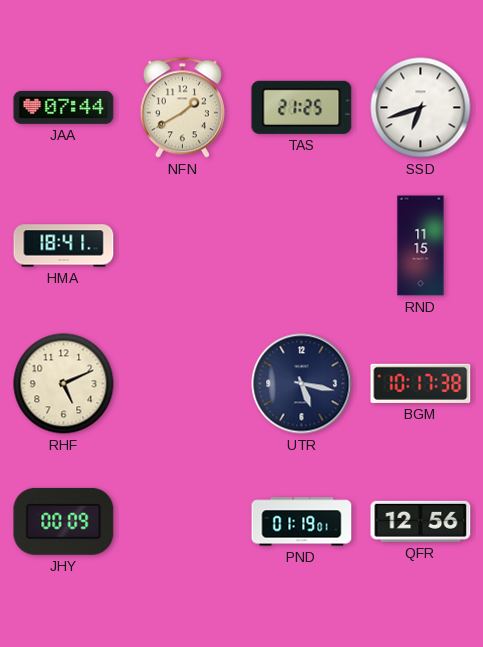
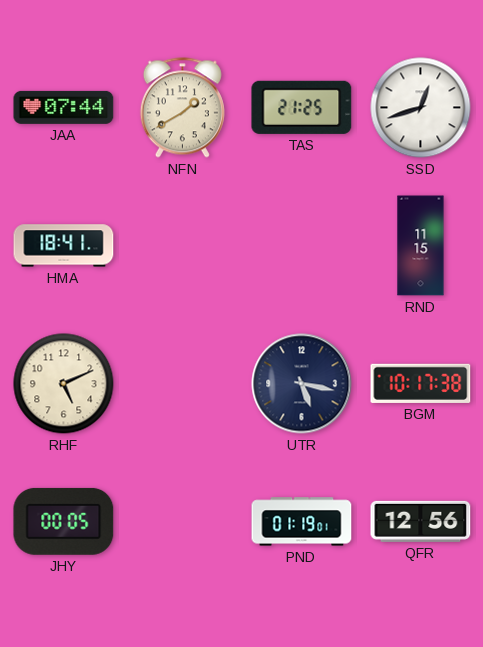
SSD: 6:42 -> 12:42 (421, 108)
JHY: 00:09 -> 00:05 (64, 521)
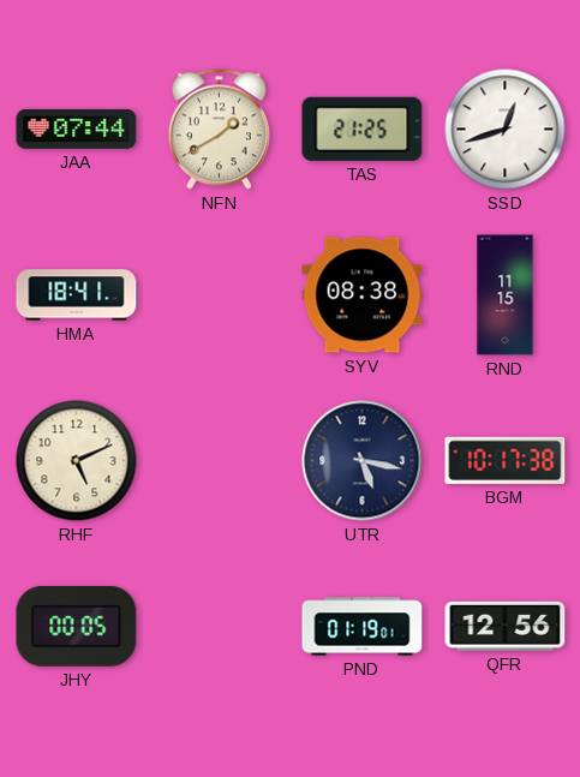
SYV: none -> 08:38 (363, 295)
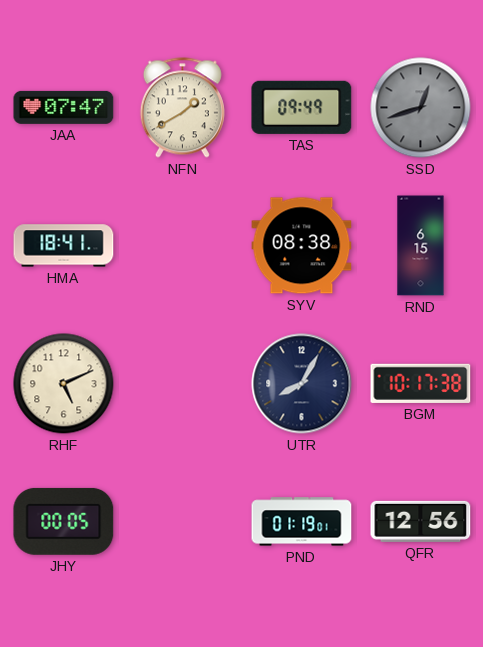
JAA: 07:44 -> 07:47 (64, 107)
TAS: 21:25 -> 09:49 (302, 107)
SSD dial: white -> grey (421, 108)
RND: 11:15 -> 6:15 (421, 246)
UTR: 5:17 -> 8:05 (302, 384)
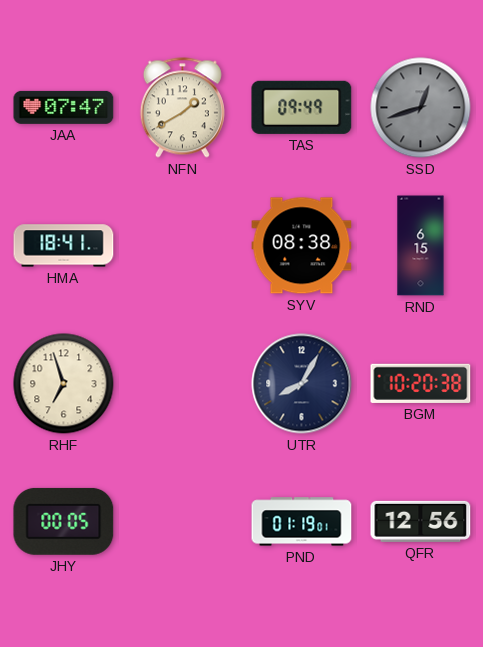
RHF: 5:11 -> 6:57 (64, 384)
BGM: 10:17 -> 10:20 (421, 383)
